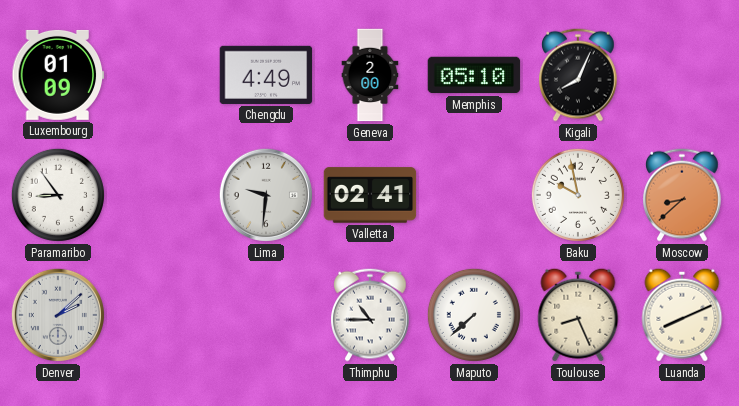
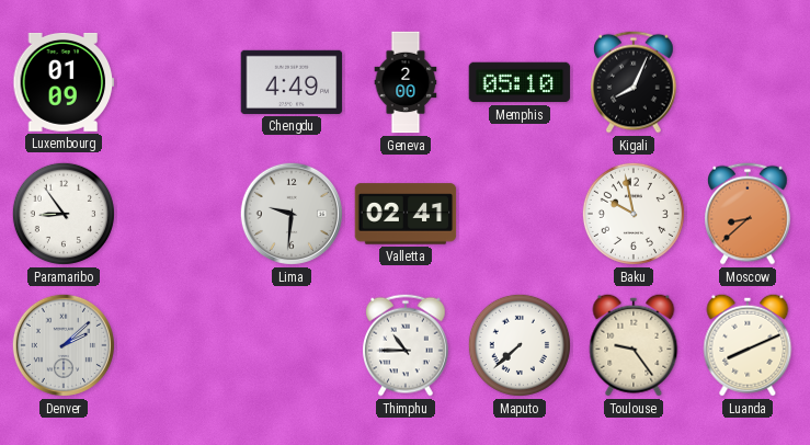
Toulouse: 8:26 -> 9:24 (634, 345)
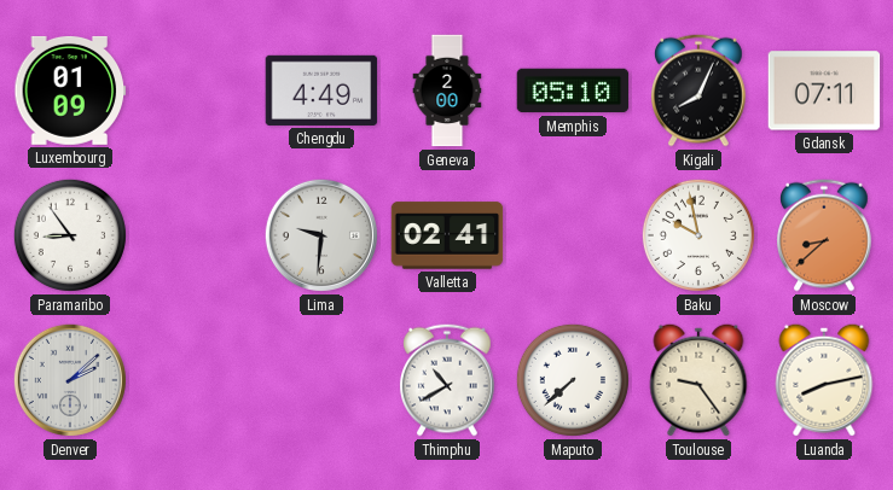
Gdansk: none -> 07:11 (824, 91)
Thimphu: 10:45 -> 10:40 (447, 380)
Luanda: 8:11 -> 8:13 (824, 380)
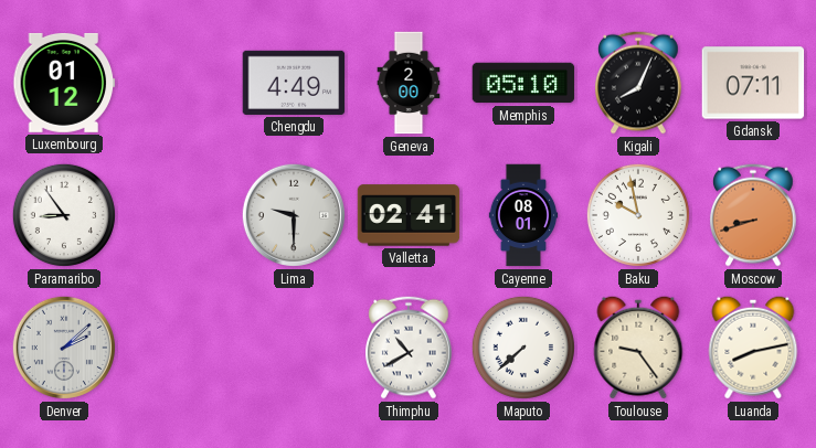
Luxembourg: 01:09 -> 01:12 (64, 83)
Lima: 9:31 -> 9:30 (294, 215)
Cayenne: none -> 08:01 (523, 215)
Moscow: 8:38 -> 8:42 (753, 215)
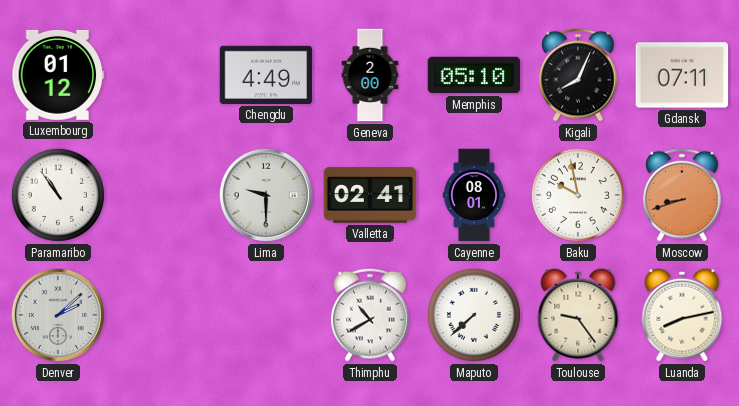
Paramaribo: 8:54 -> 10:54 (58, 195)
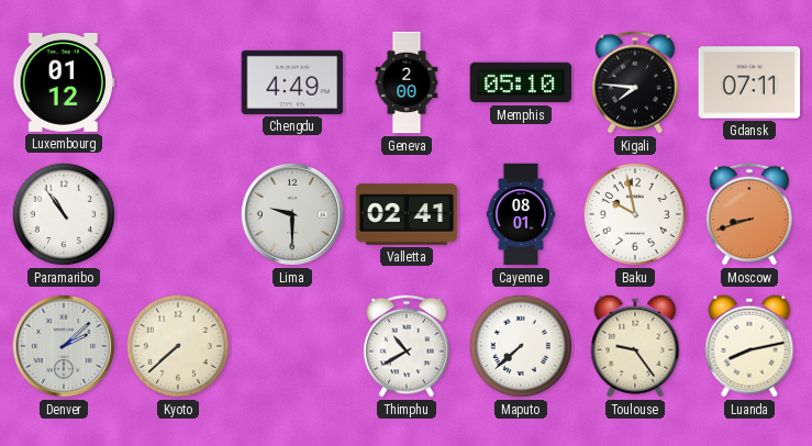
Kigali: 8:04 -> 7:46 (635, 82)
Kyoto: none -> 7:38 (178, 346)
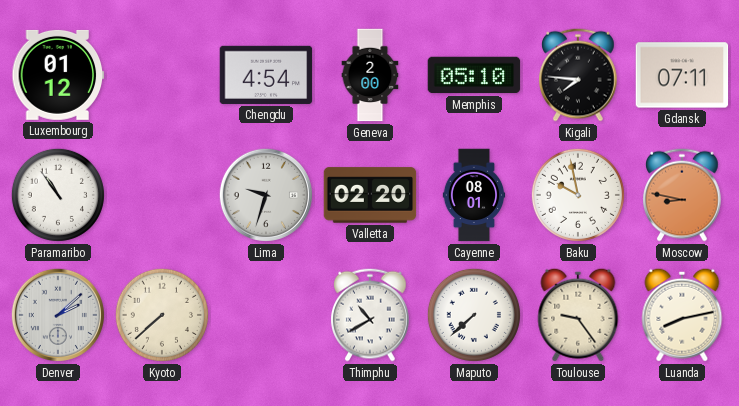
Chengdu: 4:49 -> 4:54 (266, 75)
Lima: 9:30 -> 9:33 (266, 195)
Valletta: 02:41 -> 02:20 (370, 195)
Moscow: 8:42 -> 8:47 (682, 195)
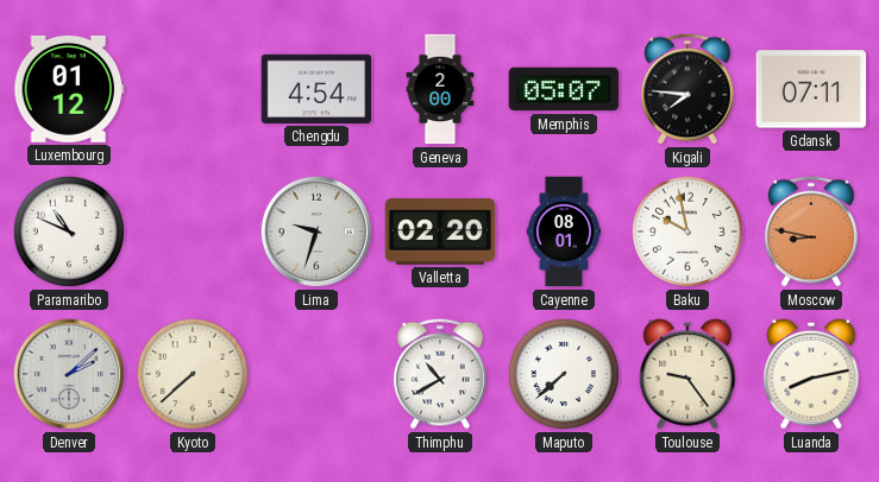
Memphis: 05:10 -> 05:07 (564, 89)
Paramaribo: 10:54 -> 10:49 (69, 232)
